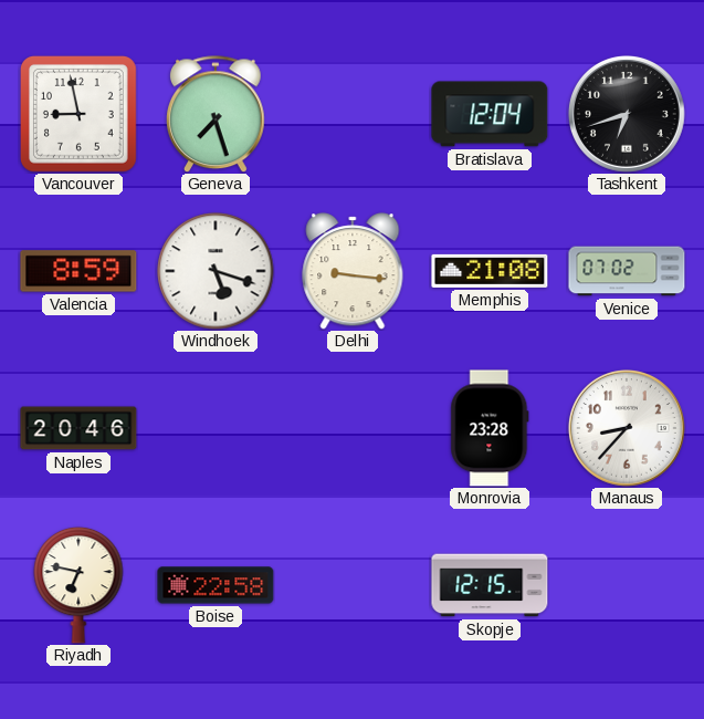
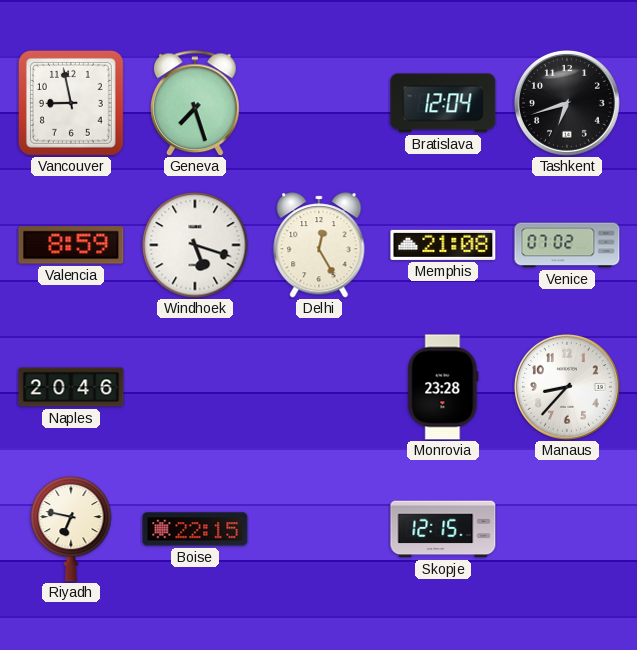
Delhi: 9:16 -> 12:25 (319, 245)
Boise: 22:58 -> 22:15 (195, 529)
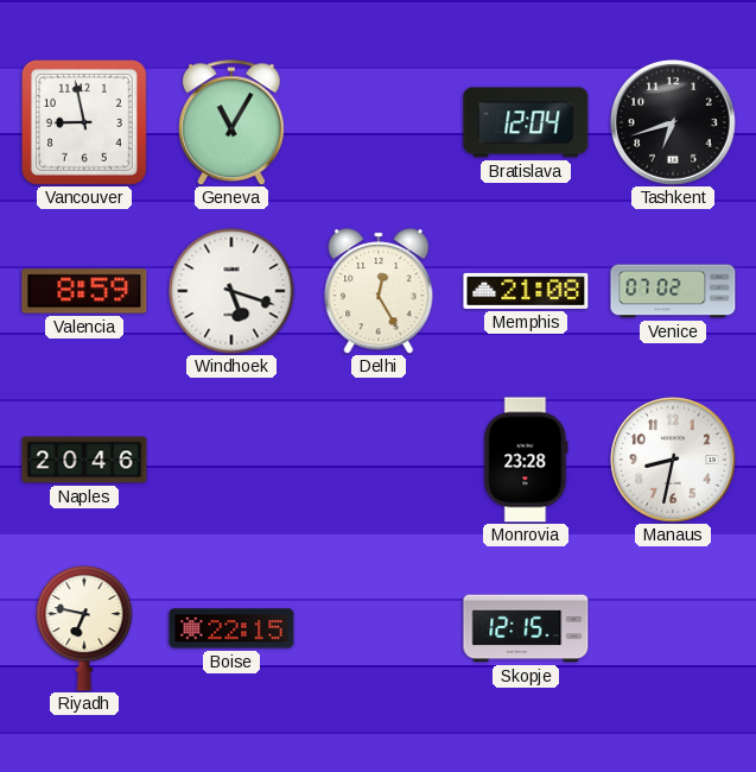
Geneva: 7:27 -> 11:05 (233, 122)
Manaus: 8:37 -> 8:32 (674, 461)
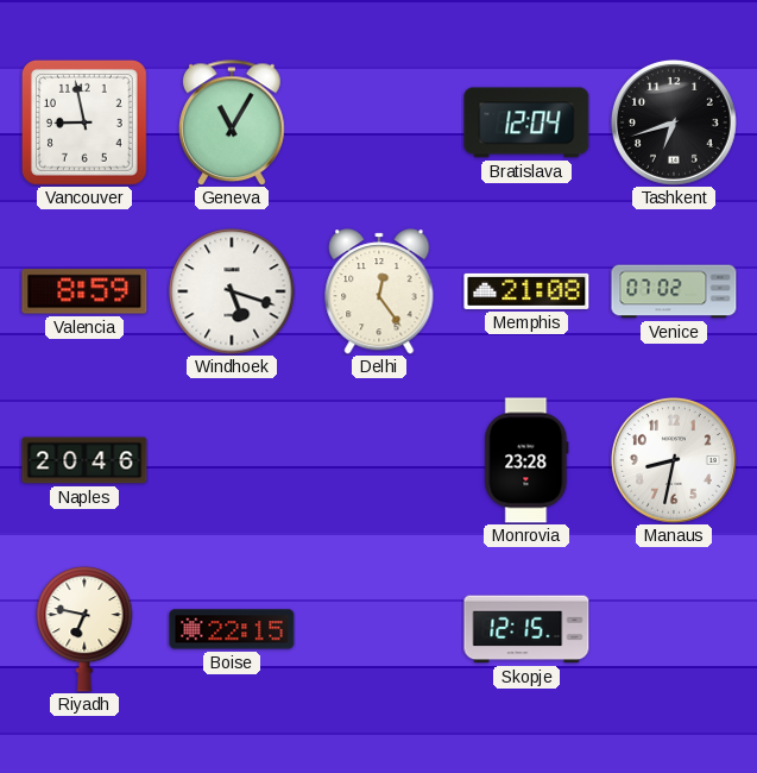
Delhi: 12:25 -> 12:24 (379, 291)
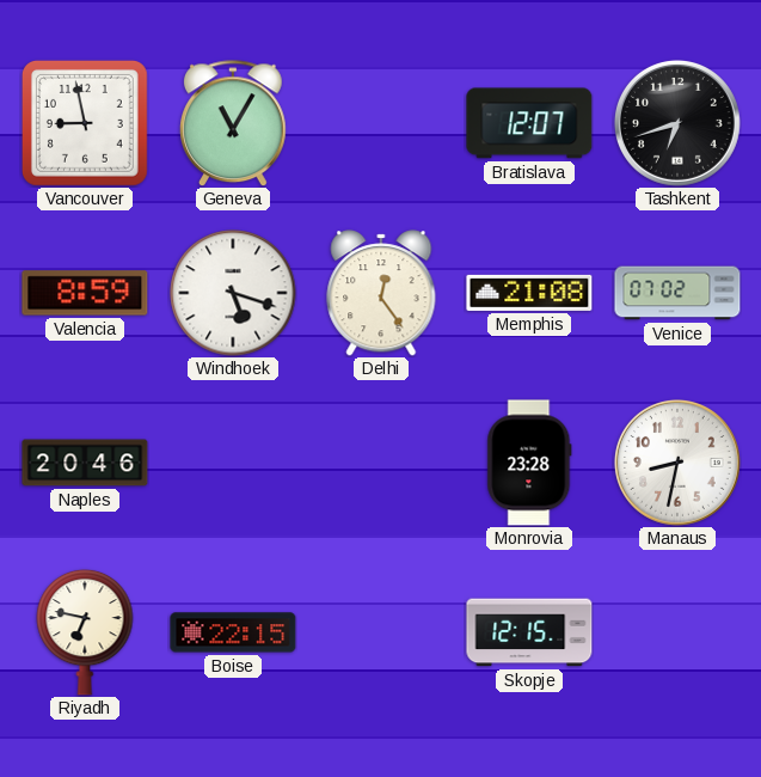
Bratislava: 12:04 -> 12:07 (529, 123)
